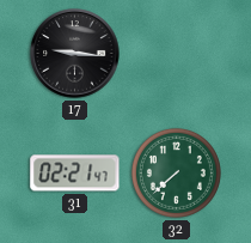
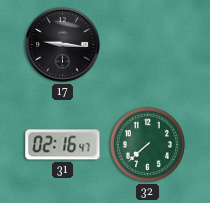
31: 02:21 -> 02:16 (63, 145)
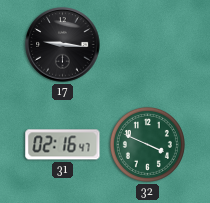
32: 7:38 -> 3:49 (147, 144)
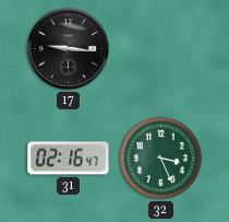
32: 3:49 -> 3:26 (160, 157)
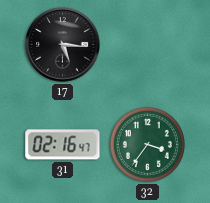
17: 9:16 -> 5:16 (63, 45)
32: 3:26 -> 3:36 (147, 144)
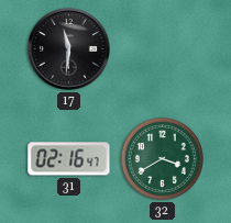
17: 5:16 -> 11:31 (69, 49)
32: 3:36 -> 3:40 (162, 158)
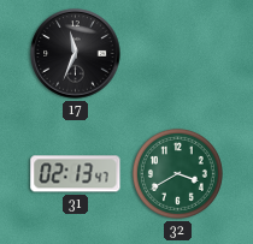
17: 11:31 -> 11:34 (76, 54)
31: 02:16 -> 02:13 (76, 174)
